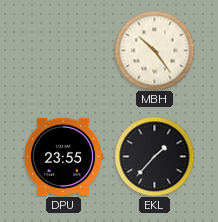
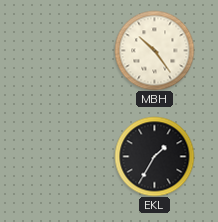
DPU: 23:55 -> none (63, 157)
EKL: 1:37 -> 1:35 (154, 156)
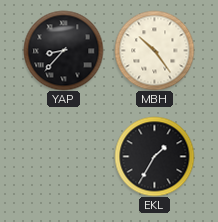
YAP: none -> 8:37 (63, 50)
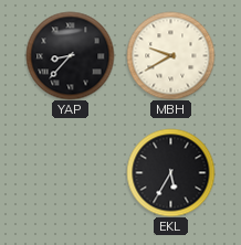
MBH: 10:24 -> 9:40 (170, 55)
EKL: 1:35 -> 5:35 (170, 172)
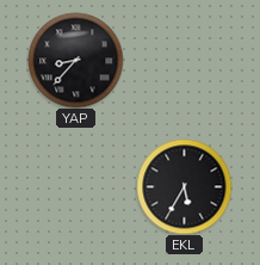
MBH: 9:40 -> none (170, 55)
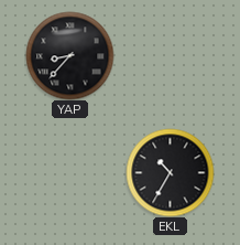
EKL: 5:35 -> 10:35 (170, 172)
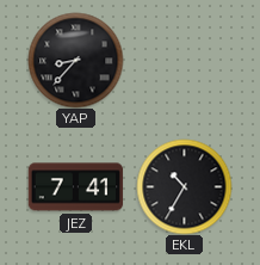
JEZ: none -> 7:41 (75, 187)
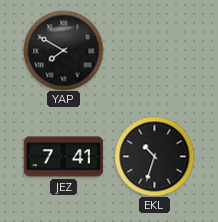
YAP: 8:37 -> 7:50 (63, 50)
EKL: 10:35 -> 10:33 (154, 156)
